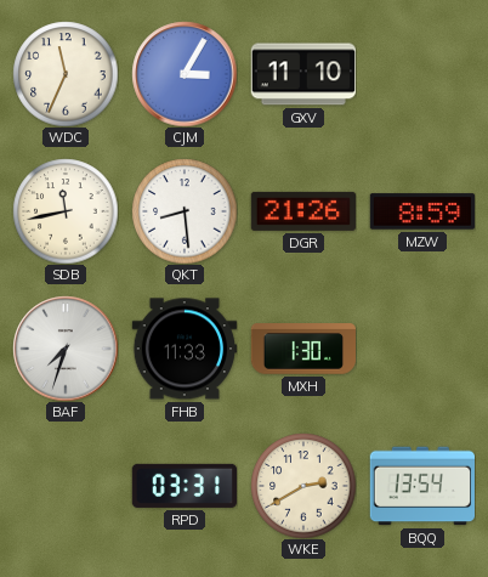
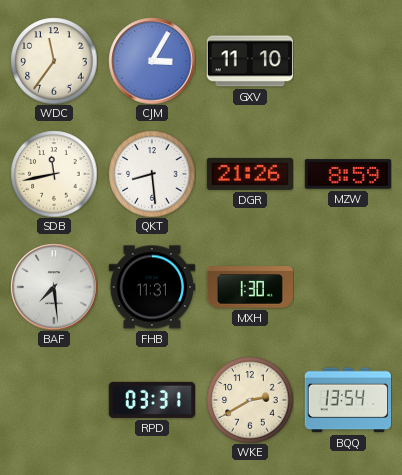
WDC: 11:34 -> 11:36 (54, 61)
BAF: 7:33 -> 7:29 (54, 287)
FHB: 11:33 -> 11:31 (151, 287)
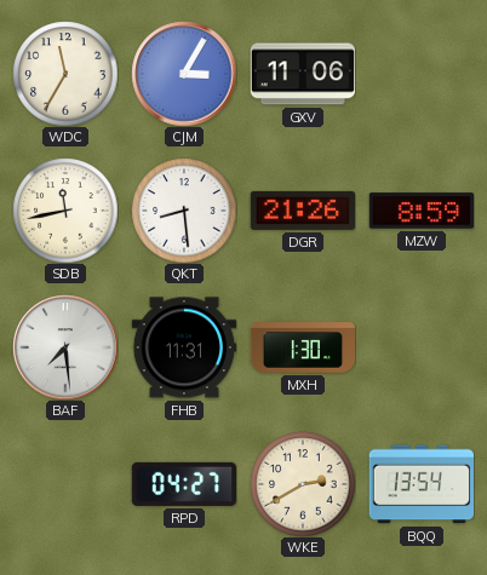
WDC: 11:36 -> 11:35 (65, 74)
GXV: 11:10 -> 11:06 (302, 74)
RPD: 03:31 -> 04:27 (183, 484)
